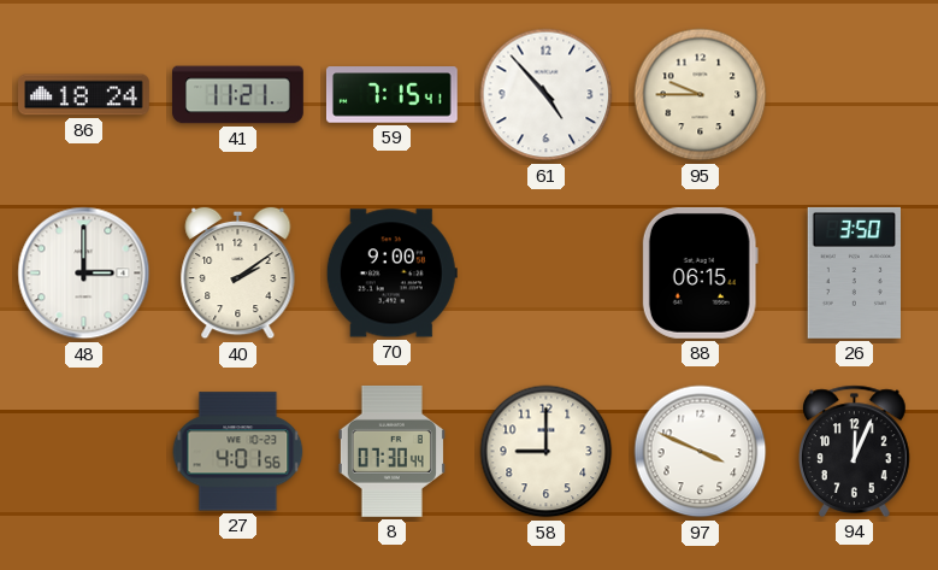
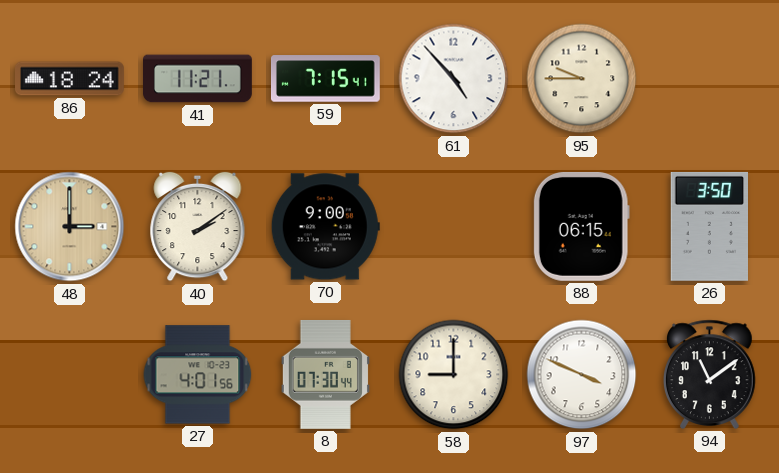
48 dial: white -> champagne (70, 227)
94: 12:04 -> 11:09 (710, 374)
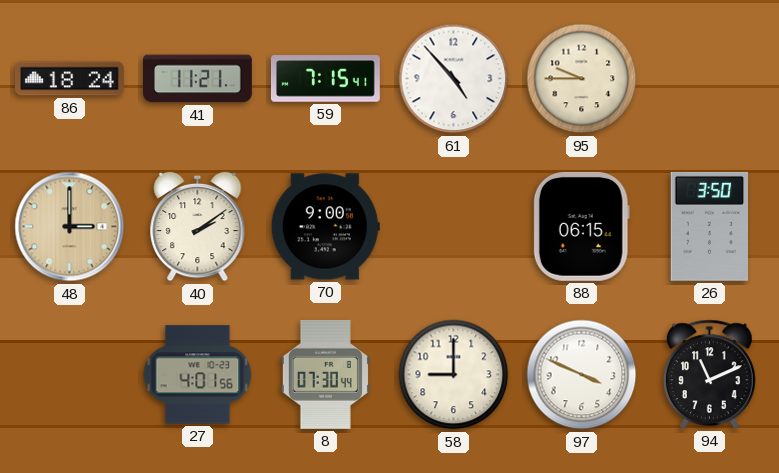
94: 11:09 -> 11:11 (710, 374)
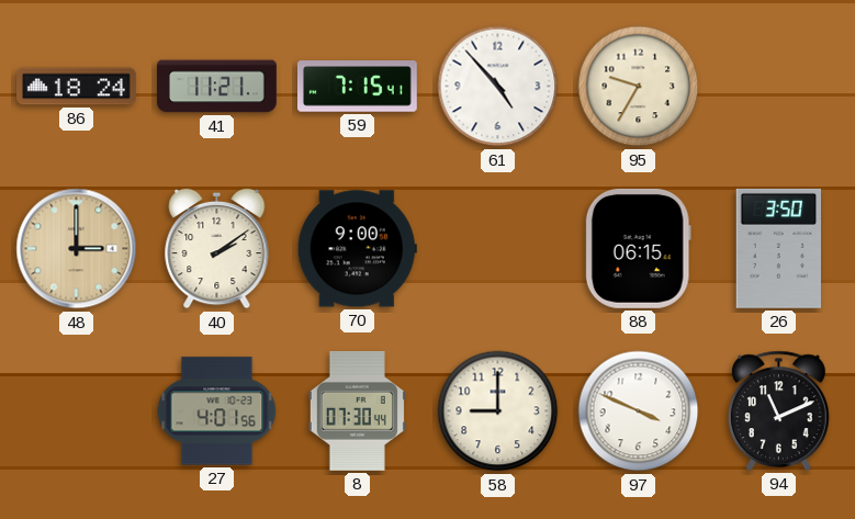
95: 9:45 -> 9:35 (639, 87)
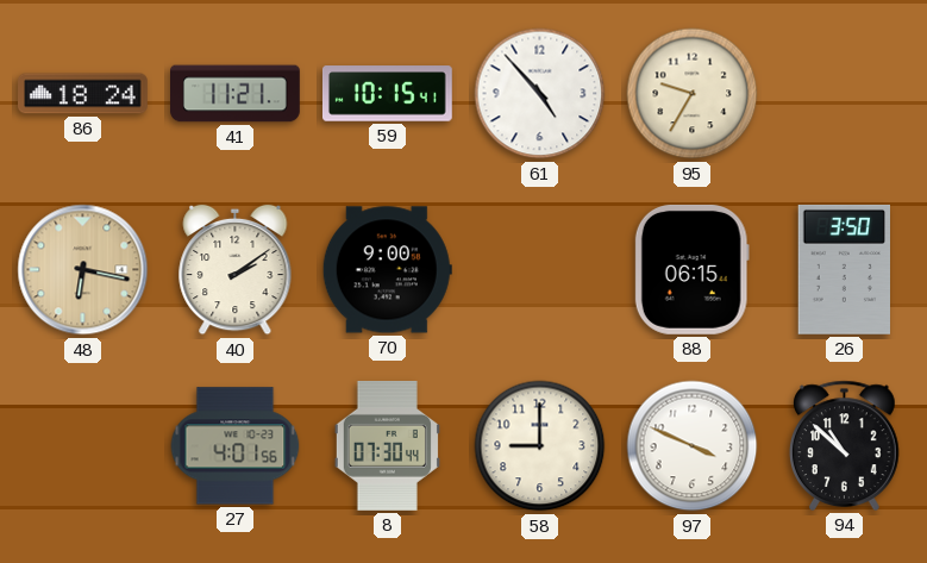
59: 7:15 -> 10:15 (387, 94)
48: 3:00 -> 6:17 (83, 270)
94: 11:11 -> 10:52 (845, 445)
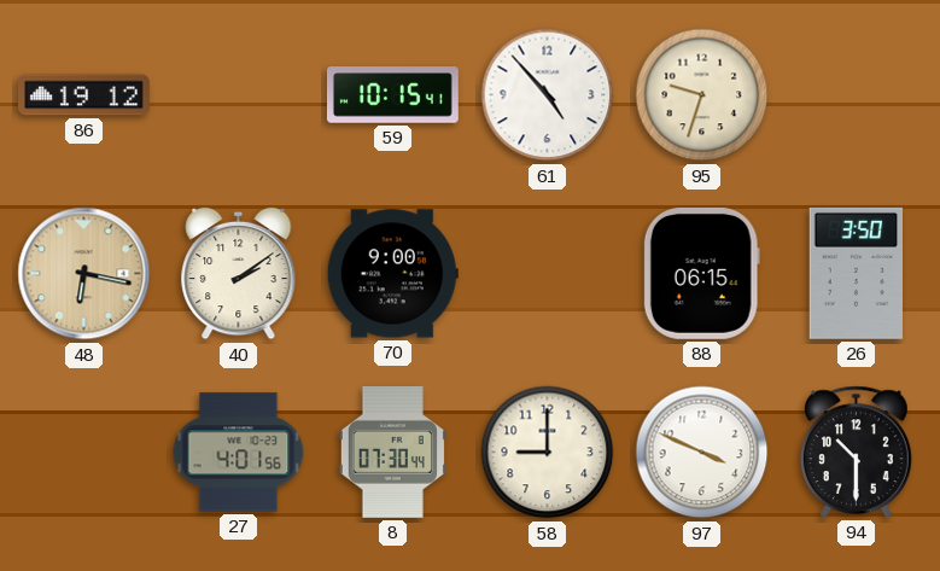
86: 18:24 -> 19:12 (84, 95)
41: 11:21 -> none (236, 94)
95: 9:35 -> 9:33 (702, 95)
94: 10:52 -> 10:30 (857, 451)
